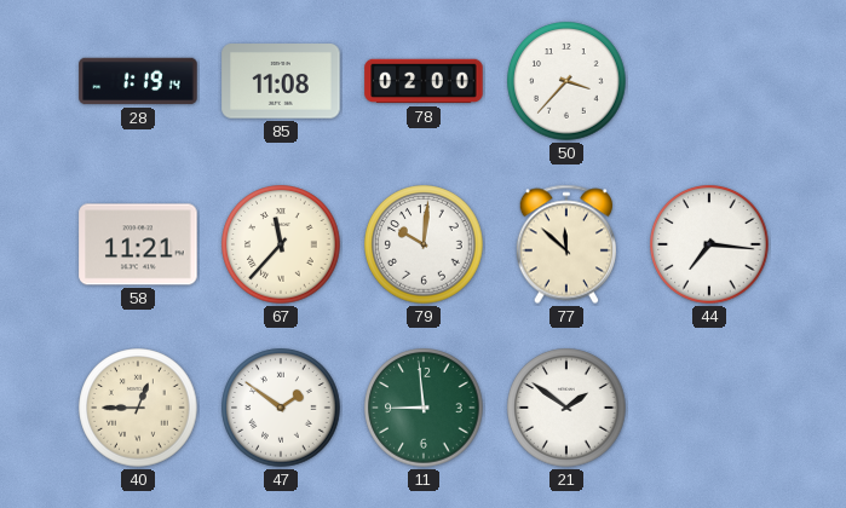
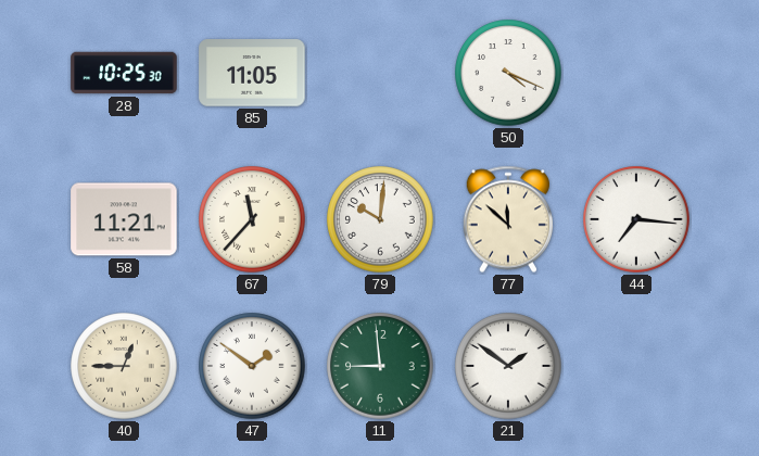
28: 1:19 -> 10:25 (124, 73)
85: 11:08 -> 11:05 (252, 73)
78: 02:00 -> none (424, 81)
50: 3:37 -> 4:19 (508, 73)
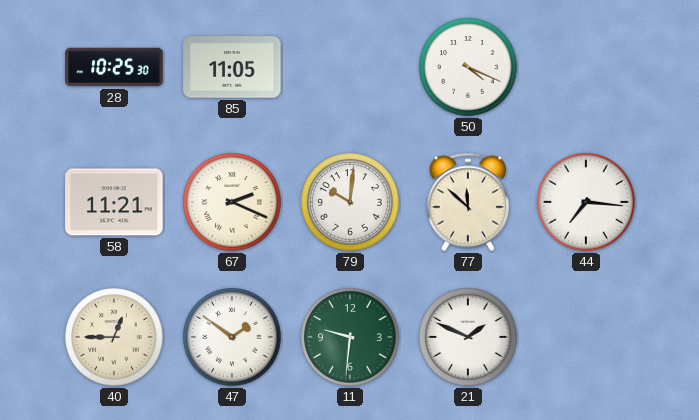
67: 11:37 -> 2:19 (232, 202)
11: 8:59 -> 9:31 (350, 337)
21: 1:51 -> 1:49 (468, 337)
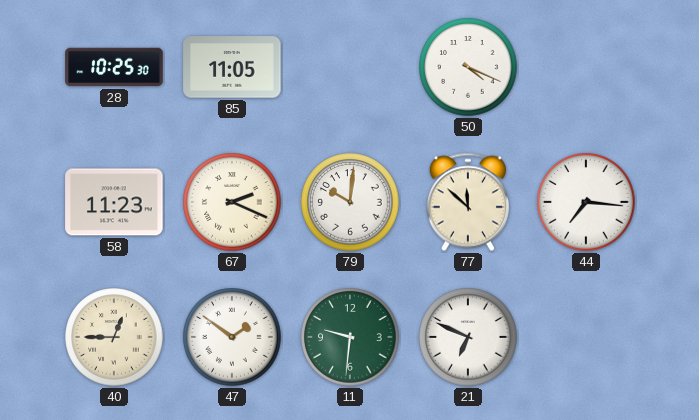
58: 11:21 -> 11:23 (114, 202)
21: 1:49 -> 6:49 (468, 337)
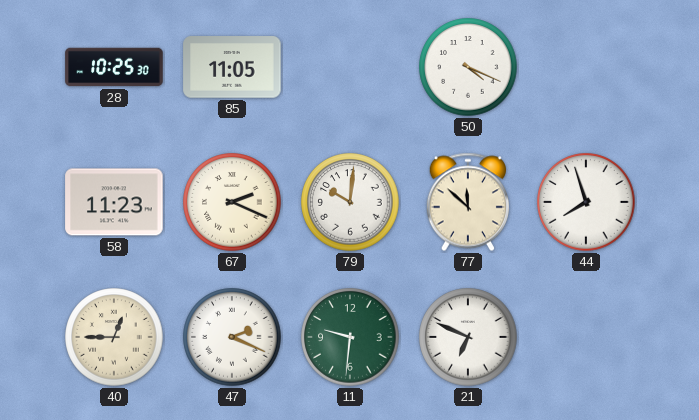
44: 7:16 -> 7:57 (586, 202)
47: 1:51 -> 2:19 (232, 337)
